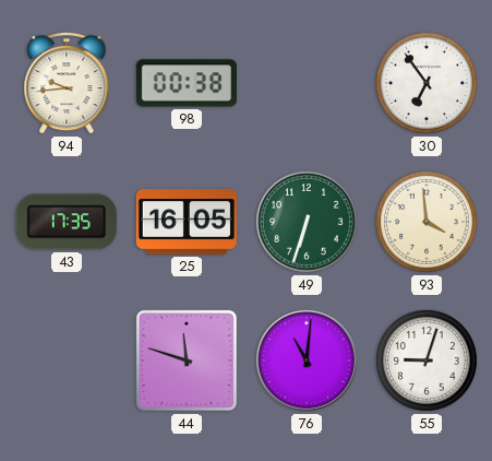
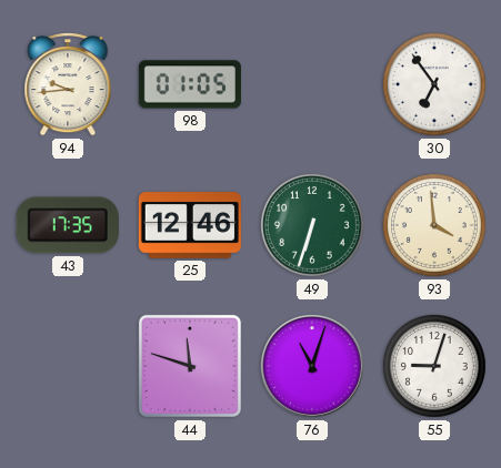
98: 00:38 -> 01:05 (190, 84)
25: 16:05 -> 12:46 (190, 225)
76: 11:01 -> 11:03 (312, 366)
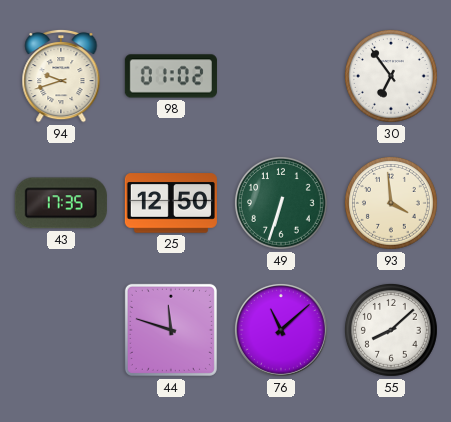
94: 9:44 -> 9:42 (61, 76)
98: 01:05 -> 01:02 (171, 76)
25: 12:46 -> 12:50 (171, 203)
76: 11:03 -> 11:08 (281, 330)
55: 9:03 -> 8:08 (391, 330)
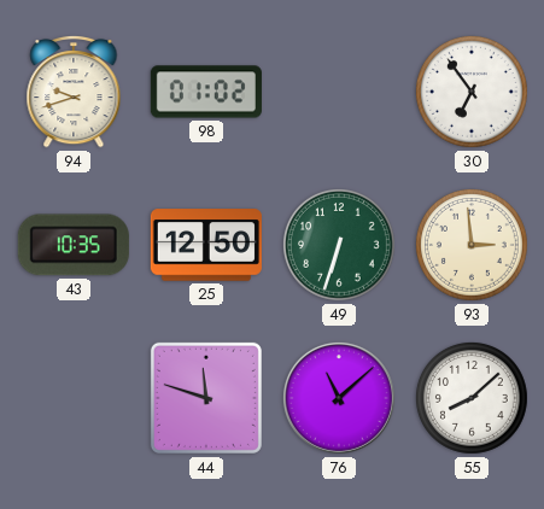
43: 17:35 -> 10:35 (74, 245)
93: 3:59 -> 2:59 (472, 245)
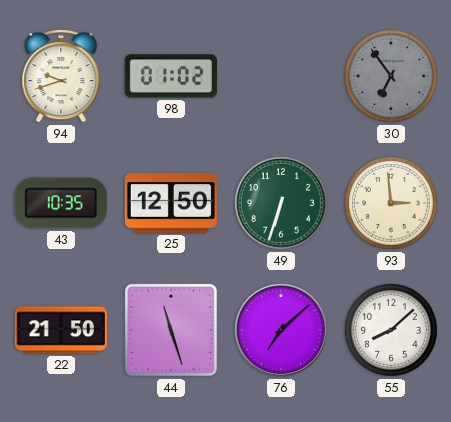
30 dial: white -> grey (391, 76)
22: none -> 21:50 (61, 330)
44: 11:48 -> 11:27 (171, 330)
76: 11:08 -> 7:08 (281, 330)
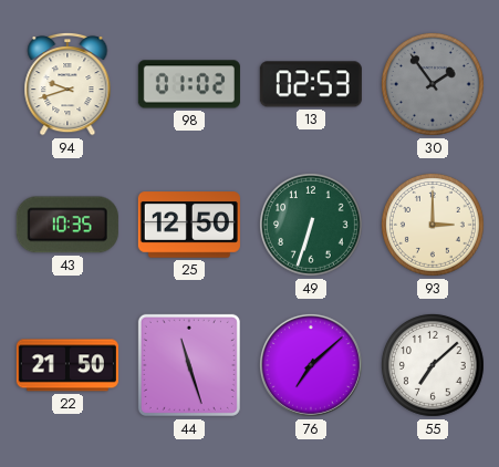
13: none -> 02:53 (311, 84)
30: 6:54 -> 1:54 (433, 84)
93: 2:59 -> 3:00 (433, 225)
55: 8:08 -> 7:08 (433, 365)
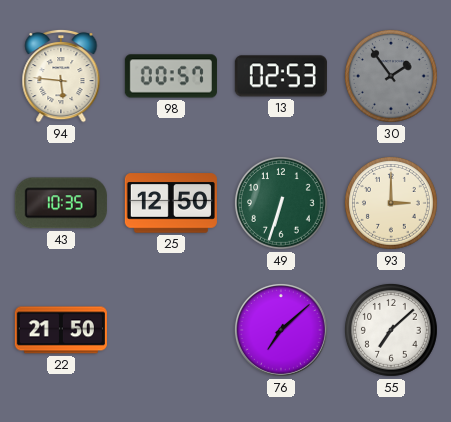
94: 9:42 -> 5:46 (61, 76)
98: 01:02 -> 00:57 (171, 76)
44: 11:27 -> none (189, 365)
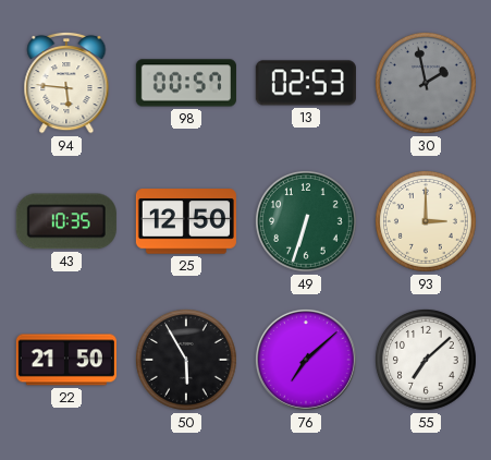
30: 1:54 -> 1:58 (426, 83)
50: none -> 5:55 (186, 360)
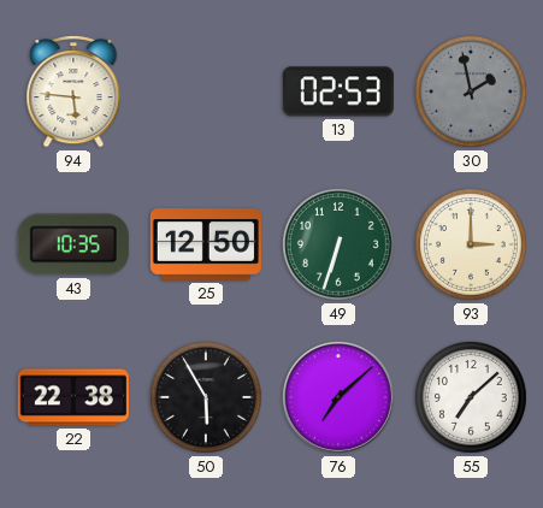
98: 00:57 -> none (186, 83)
22: 21:50 -> 22:38 (73, 397)
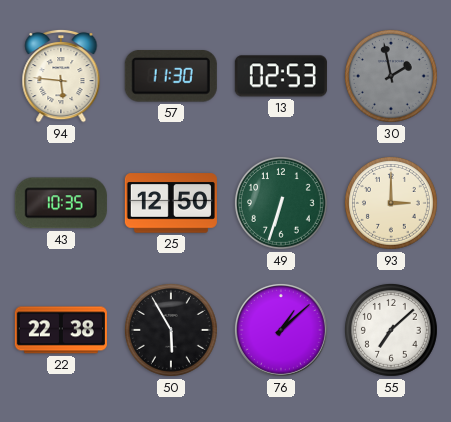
57: none -> 11:30 (171, 77)
76: 7:08 -> 1:08 (281, 330)
